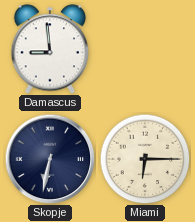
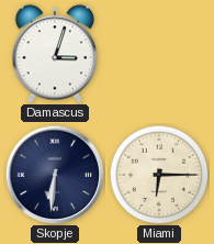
Damascus: 8:59 -> 3:03 (55, 54)
Skopje: 6:32 -> 6:31 (55, 175)
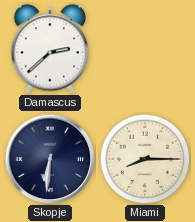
Damascus: 3:03 -> 2:38 (50, 49)
Miami: 6:15 -> 8:15 (145, 159)
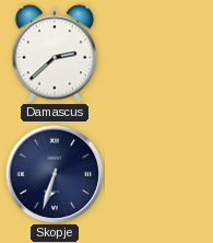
Skopje: 6:31 -> 6:33 (55, 174)
Miami: 8:15 -> none (145, 159)
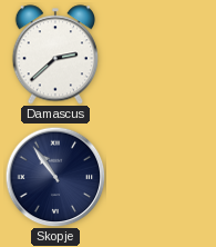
Skopje: 6:33 -> 10:54 (55, 177)
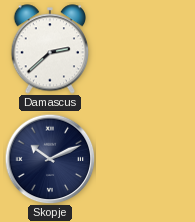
Skopje: 10:54 -> 10:11 (50, 159)
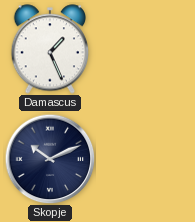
Damascus: 2:38 -> 1:26 (50, 49)
